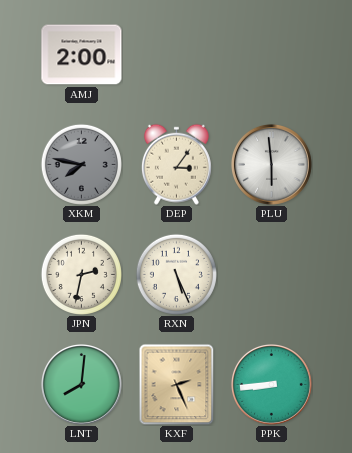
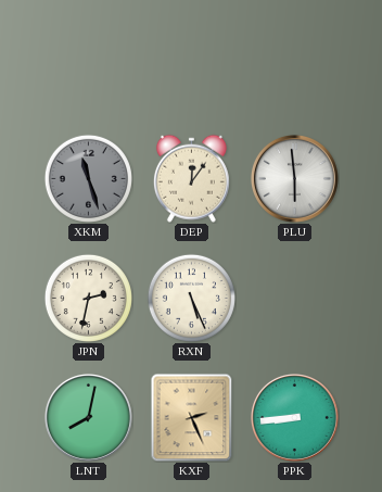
AMJ: 2:00 -> none (82, 55)
XKM: 7:47 -> 11:27 (88, 178)
DEP: 3:06 -> 12:06 (191, 178)
LNT: 8:01 -> 8:02 (88, 417)
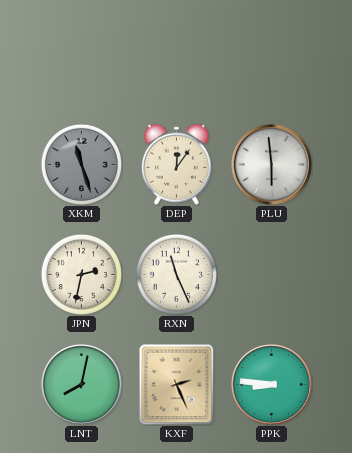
RXN: 5:26 -> 11:26 (176, 274)
PPK: 8:44 -> 8:46 (271, 384)
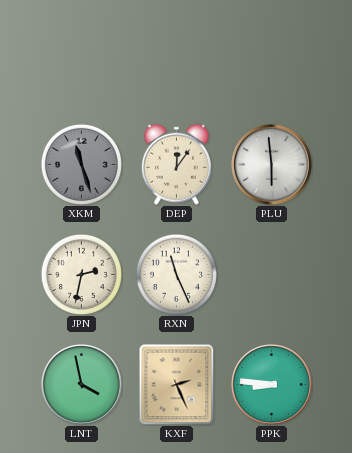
LNT: 8:02 -> 3:58 (81, 384)
